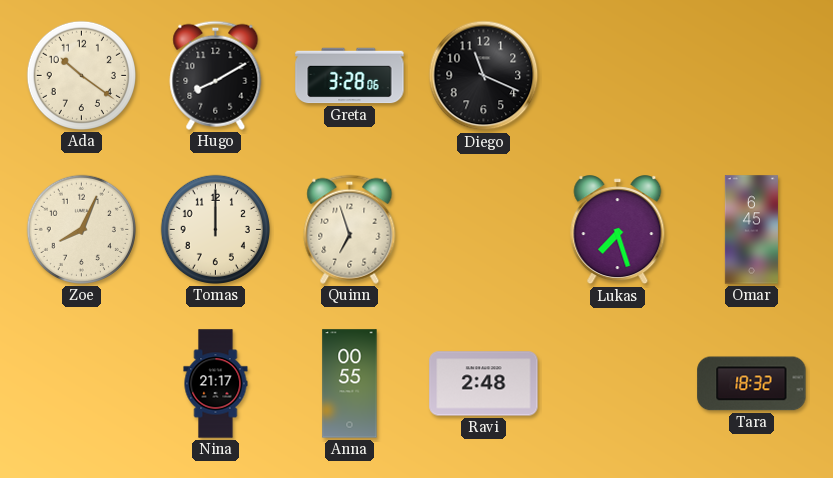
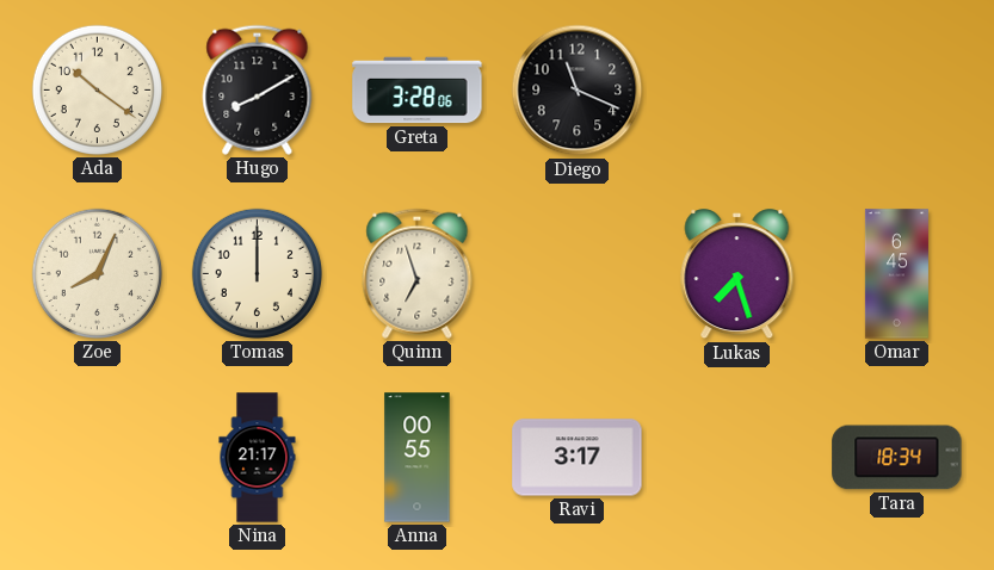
Ravi: 2:48 -> 3:17 (578, 458)
Tara: 18:32 -> 18:34 (897, 458)
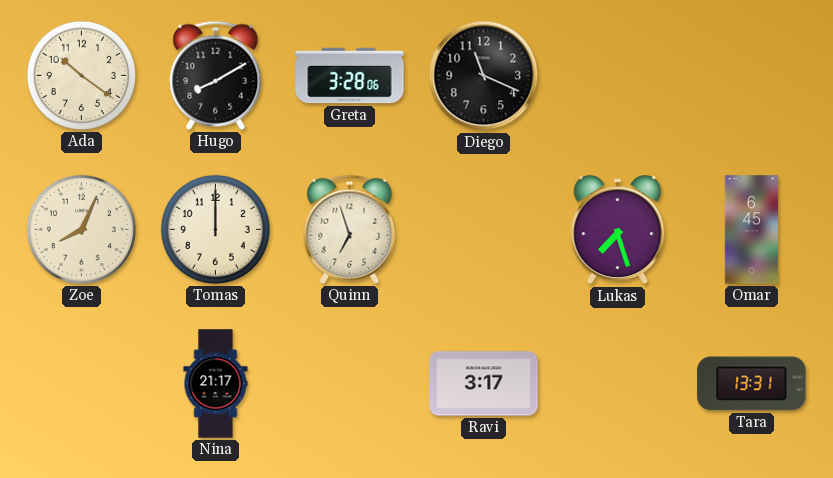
Anna: 00:55 -> none (418, 458)
Tara: 18:34 -> 13:31 (752, 384)
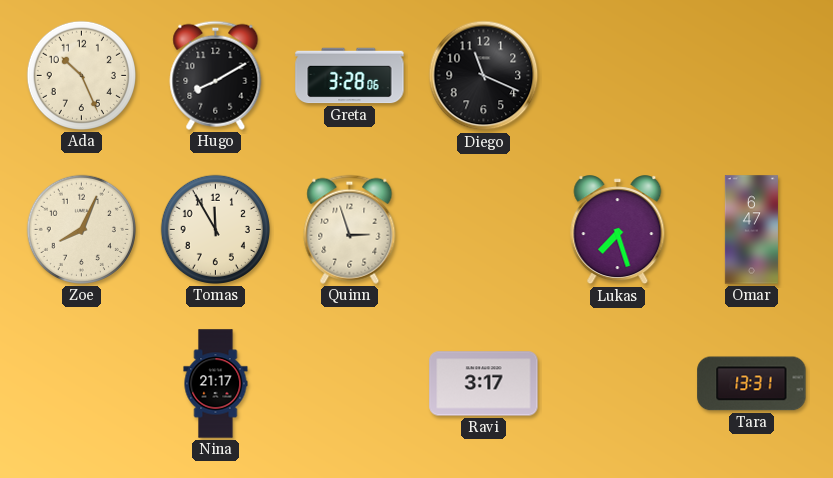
Ada: 10:21 -> 10:26 (81, 75)
Tomas: 12:00 -> 11:55 (215, 229)
Quinn: 6:57 -> 2:57 (350, 229)
Omar: 6:45 -> 6:47 (751, 230)
